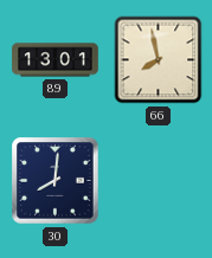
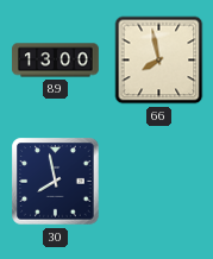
89: 13:01 -> 13:00 (56, 61)
30: 8:01 -> 7:58 (56, 182)
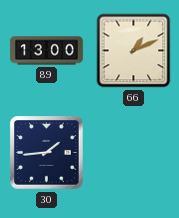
66: 7:58 -> 1:11 (134, 51)
30: 7:58 -> 1:44 (47, 153)
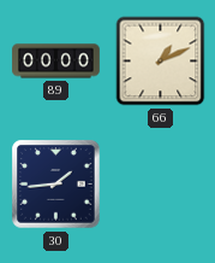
89: 13:00 -> 00:00 (56, 62)
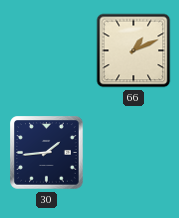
89: 00:00 -> none (56, 62)
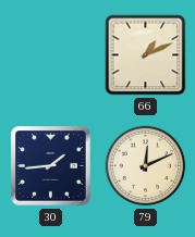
79: none -> 12:11 (146, 166)
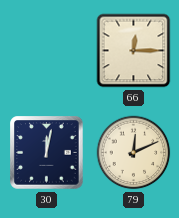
66: 1:11 -> 12:15 (134, 51)
30: 1:44 -> 12:02 (47, 153)
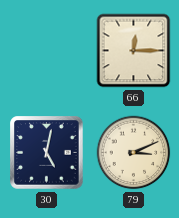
30: 12:02 -> 5:02 (47, 153)
79: 12:11 -> 3:11 (134, 153)
